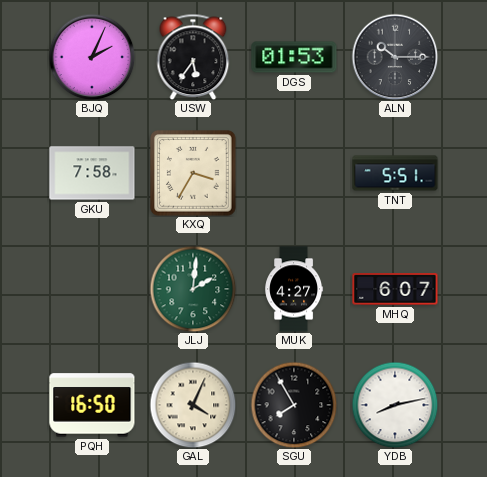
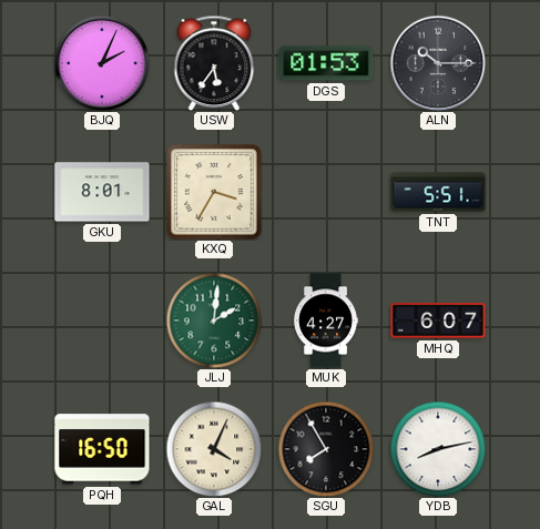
GKU: 7:58 -> 8:01 (102, 192)
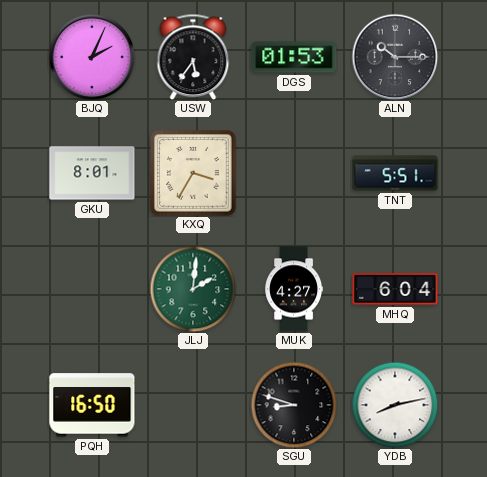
MHQ: 6:07 -> 6:04 (395, 289)
GAL: 4:04 -> none (214, 449)
SGU: 7:55 -> 8:48 (294, 405)
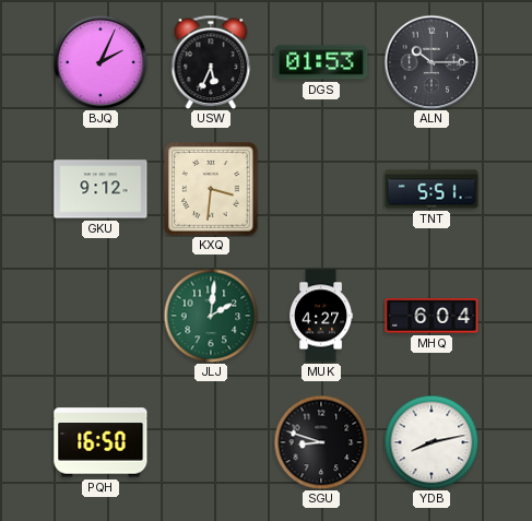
USW: 5:36 -> 5:34 (211, 62)
GKU: 8:01 -> 9:12 (101, 189)
KXQ: 3:35 -> 3:31 (211, 189)
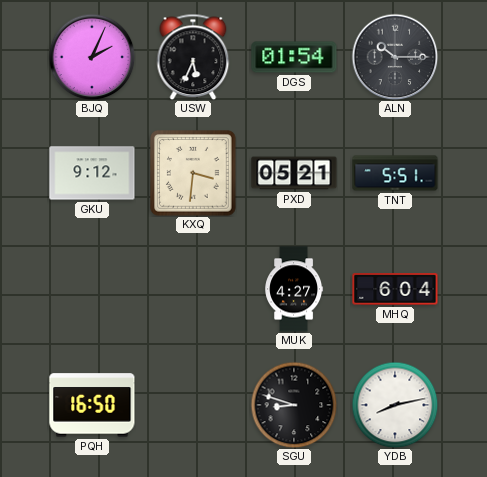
DGS: 01:53 -> 01:54 (294, 57)
PXD: none -> 05:21 (294, 173)
JLJ: 2:01 -> none (211, 316)
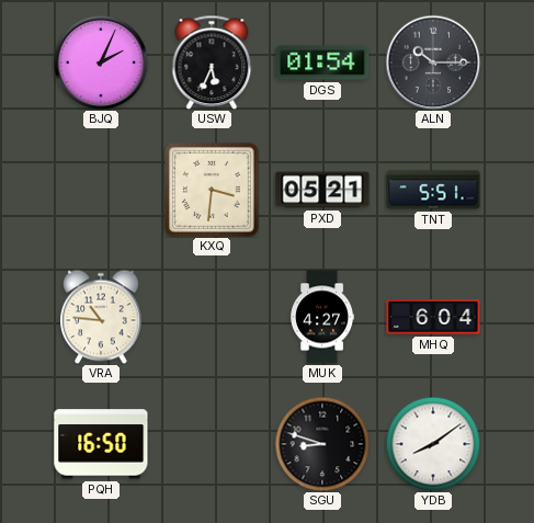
GKU: 9:12 -> none (92, 173)
VRA: none -> 10:46 (101, 317)
YDB: 8:13 -> 8:09 (433, 444)
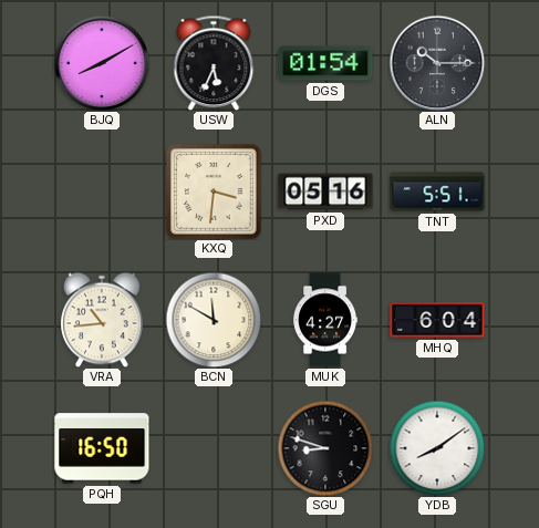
BJQ: 2:04 -> 8:10 (102, 63)
PXD: 05:21 -> 05:16 (325, 191)
VRA: 10:46 -> 10:44 (102, 320)
BCN: none -> 11:50 (214, 320)
